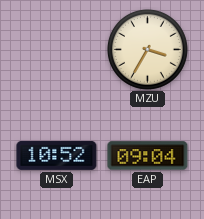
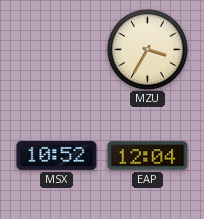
EAP: 09:04 -> 12:04 (148, 156)
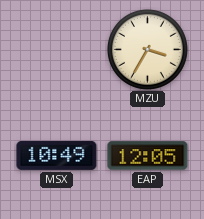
MSX: 10:52 -> 10:49 (57, 155)
EAP: 12:04 -> 12:05 (148, 156)
